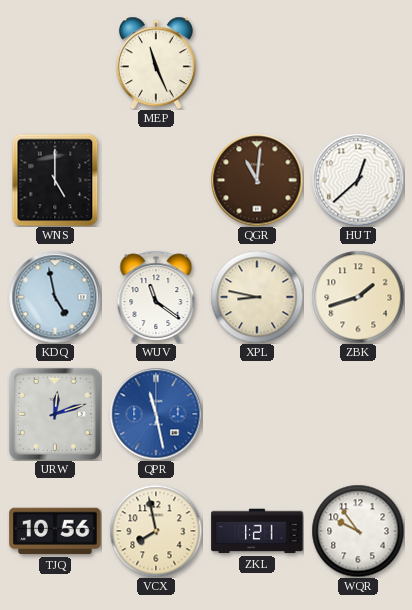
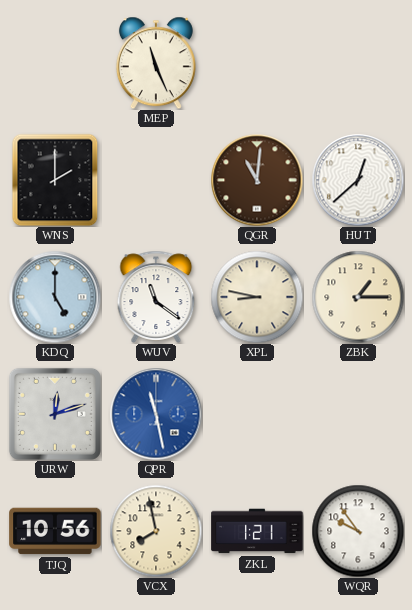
WNS: 5:00 -> 2:00 (55, 180)
KDQ: 4:58 -> 5:00 (55, 297)
ZBK: 1:42 -> 1:15 (358, 297)
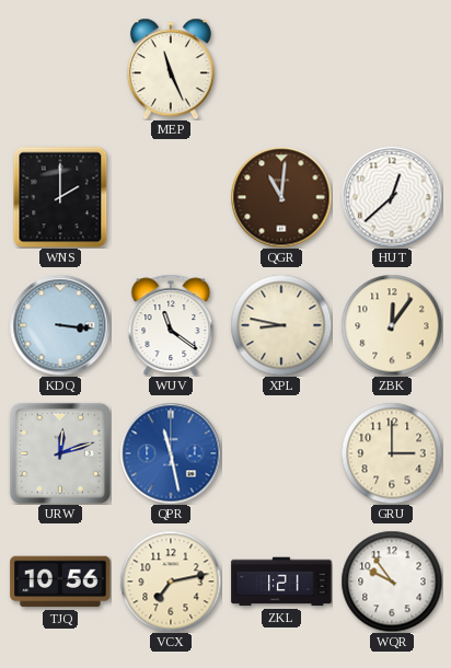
KDQ: 5:00 -> 3:16 (60, 325)
ZBK: 1:15 -> 12:06 (392, 325)
GRU: none -> 3:00 (392, 453)
VCX: 7:58 -> 7:13 (171, 581)
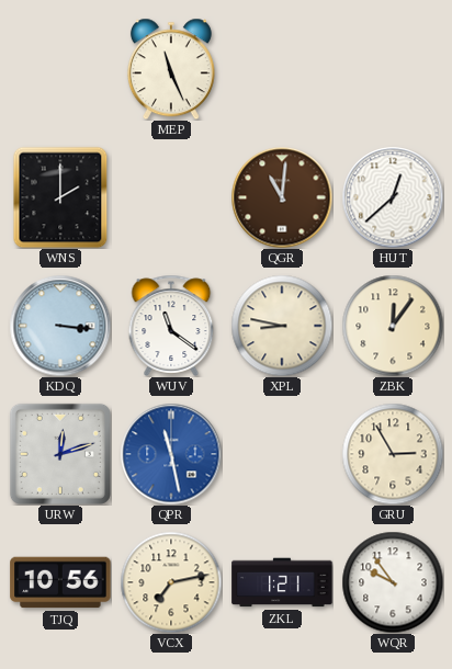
GRU: 3:00 -> 2:55 (393, 454)
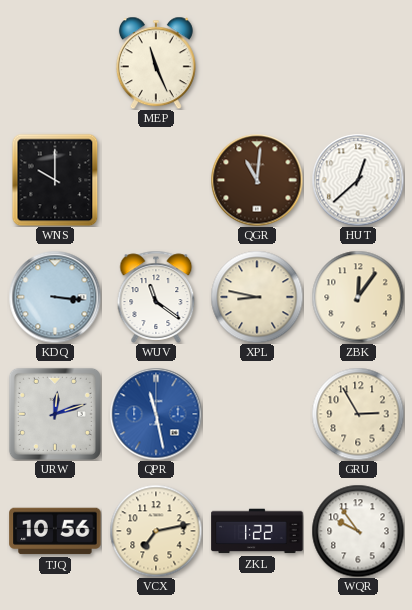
WNS: 2:00 -> 10:00 (55, 180)
ZKL: 1:21 -> 1:22 (257, 531)
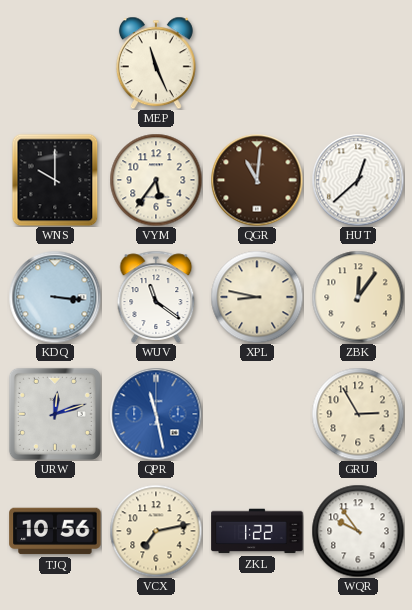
VYM: none -> 5:36 (156, 180)
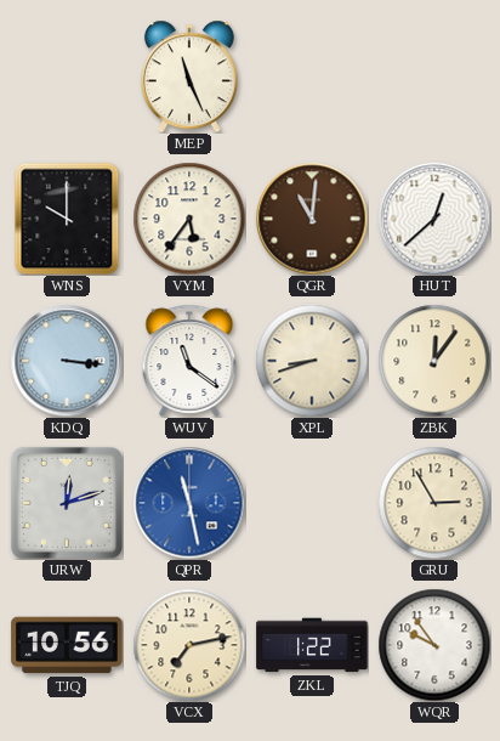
XPL: 8:47 -> 8:42 (312, 361)
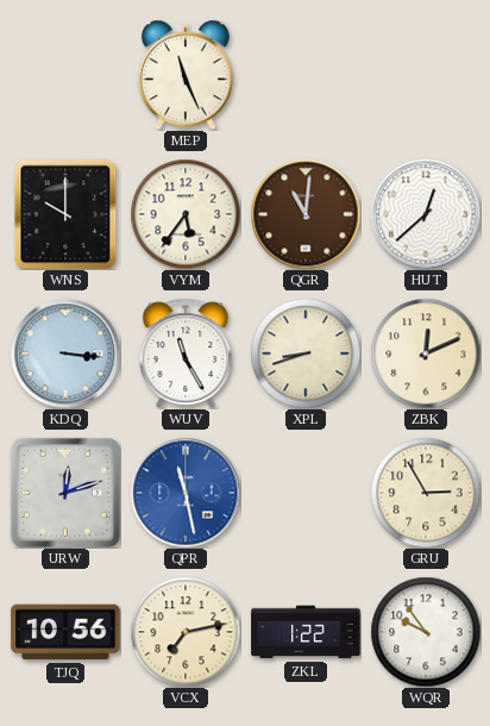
WUV: 11:21 -> 11:25 (186, 353)
ZBK: 12:06 -> 12:11 (426, 353)
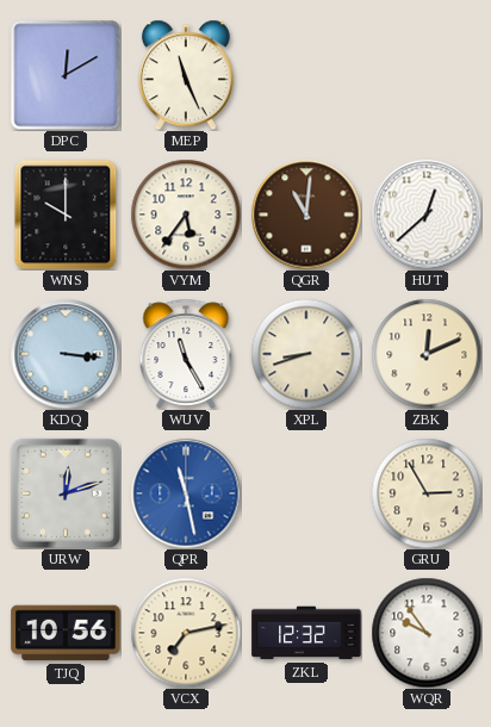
DPC: none -> 12:10 (66, 75)
ZKL: 1:22 -> 12:32 (306, 633)
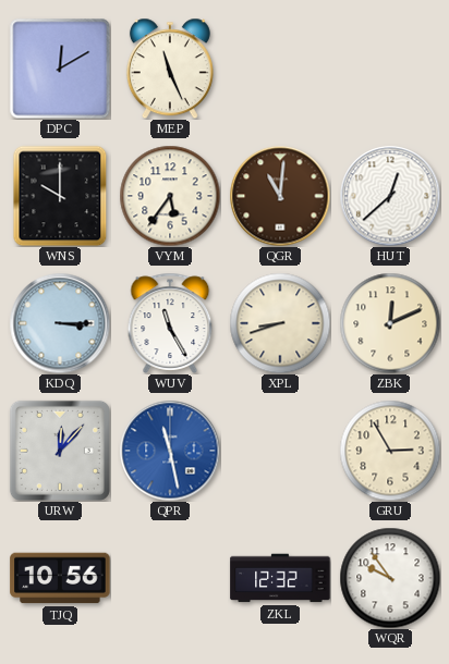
KDQ: 3:16 -> 3:15 (60, 323)
URW: 12:12 -> 12:07 (60, 451)
VCX: 7:13 -> none (186, 633)
